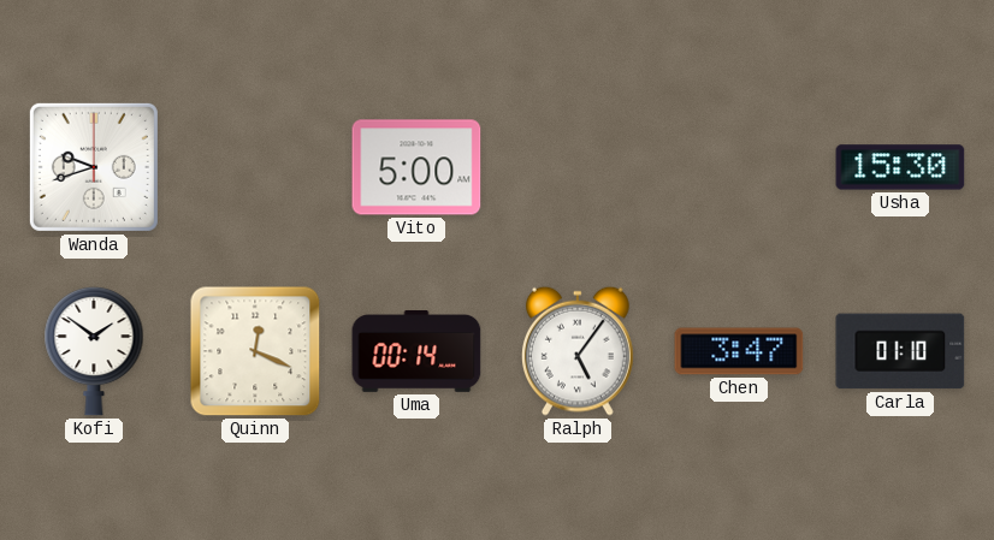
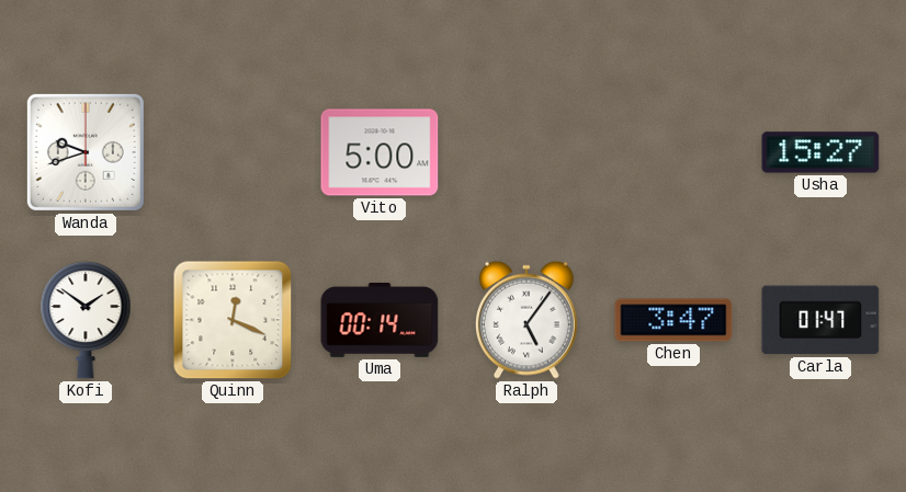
Usha: 15:30 -> 15:27 (820, 152)
Carla: 01:10 -> 01:47 (820, 320)
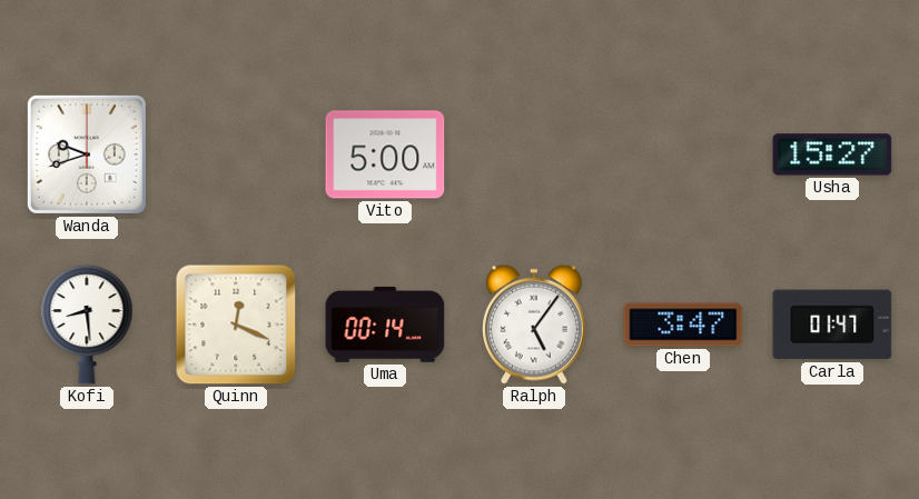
Kofi: 1:51 -> 8:29 (87, 325)
